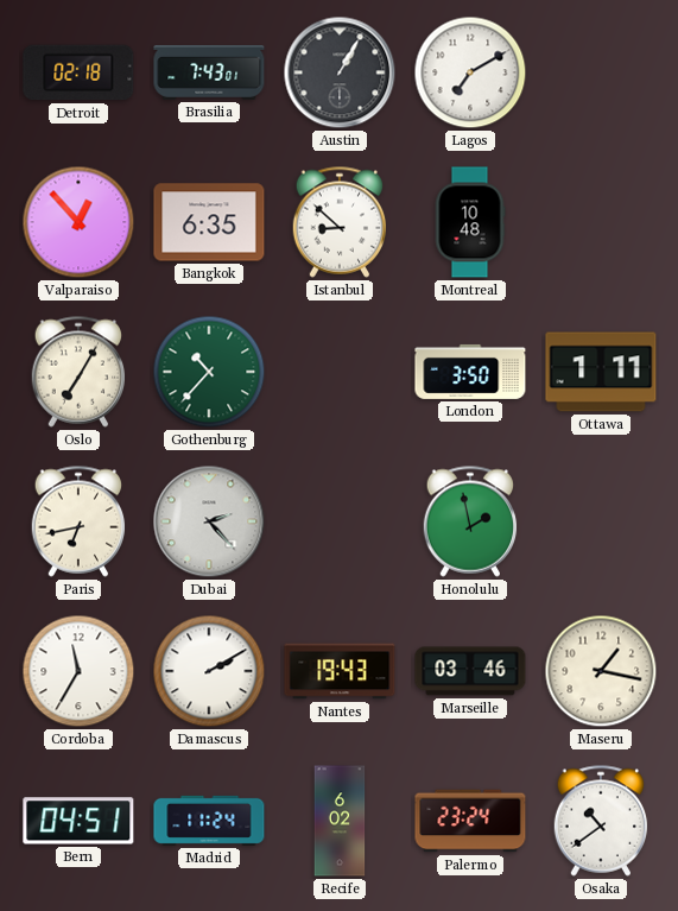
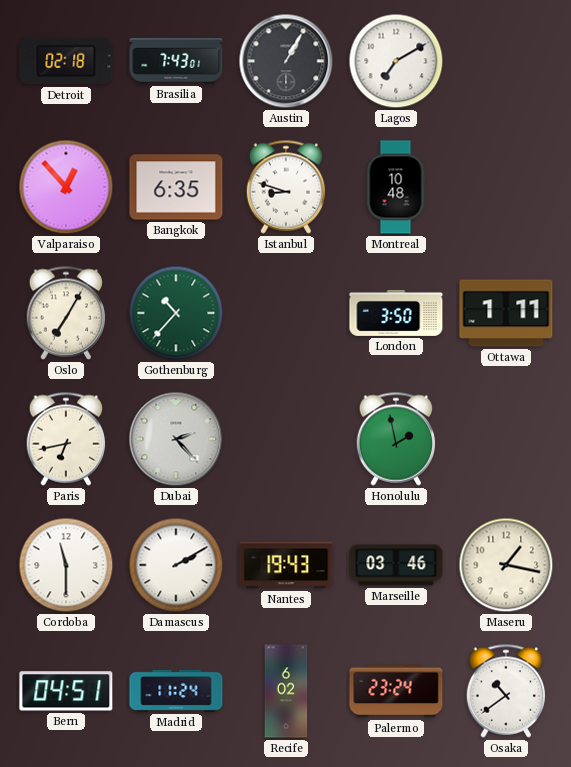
Istanbul: 8:52 -> 8:48 (286, 187)
Cordoba: 11:35 -> 11:30 (66, 565)
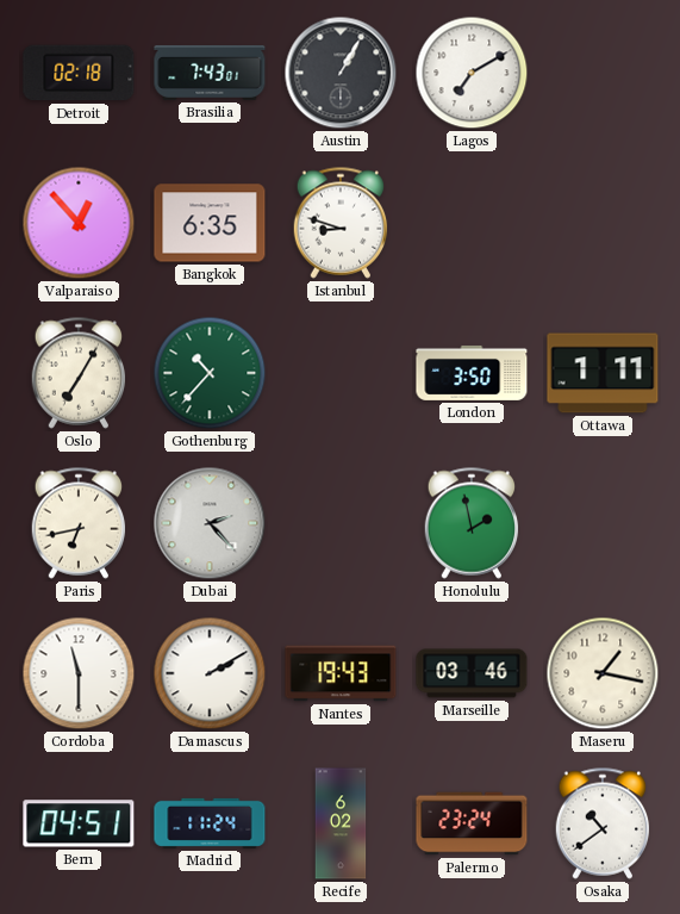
Montreal: 10:48 -> none (396, 187)
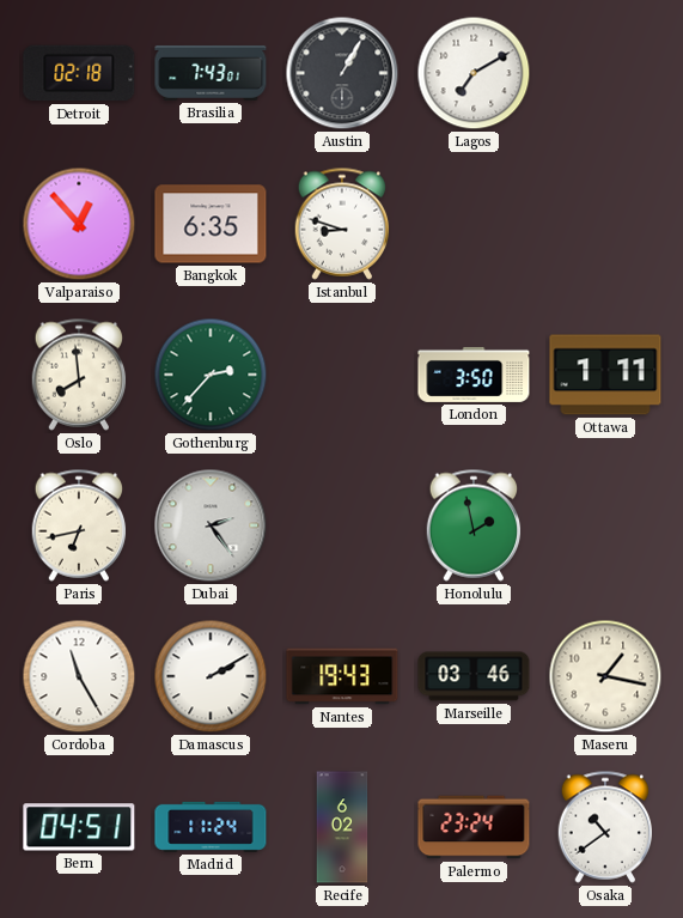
Oslo: 7:05 -> 7:59 (79, 375)
Gothenburg: 10:37 -> 2:37 (211, 375)
Dubai: 2:23 -> 2:24 (211, 525)
Cordoba: 11:30 -> 11:25 (79, 676)
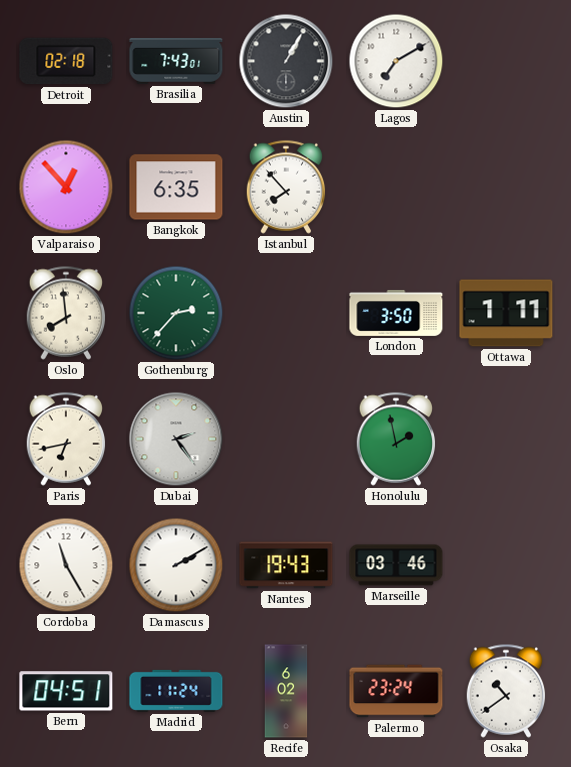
Istanbul: 8:48 -> 7:53 (286, 187)
Maseru: 1:17 -> none (605, 676)
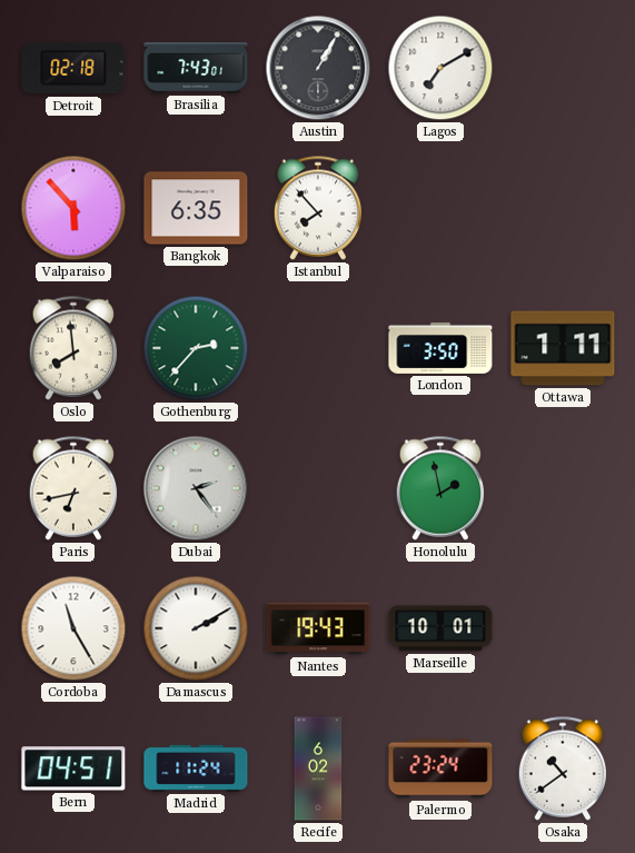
Valparaiso: 12:53 -> 5:53 (73, 208)
Marseille: 03:46 -> 10:01 (440, 628)
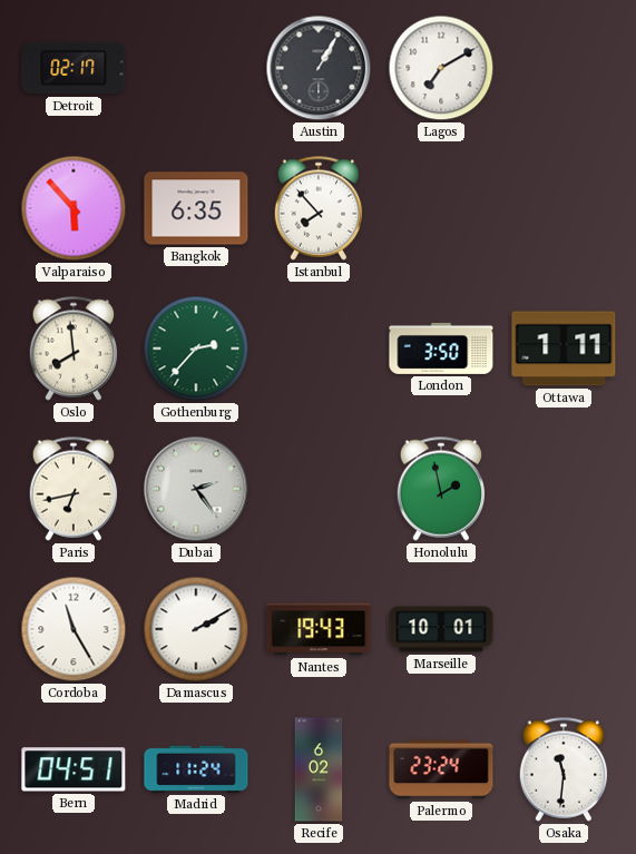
Detroit: 02:18 -> 02:17 (74, 68)
Brasilia: 7:43 -> none (196, 68)
Osaka: 10:39 -> 11:31 (564, 769)
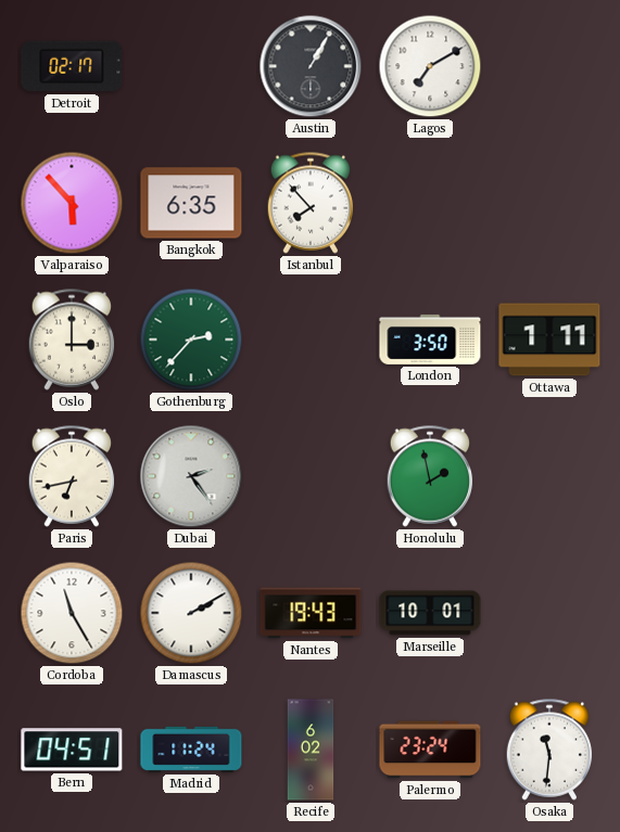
Oslo: 7:59 -> 3:00 (72, 340)
